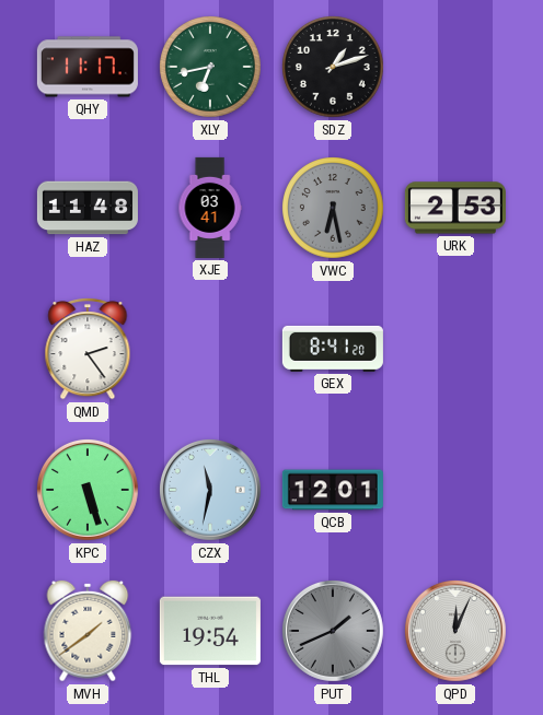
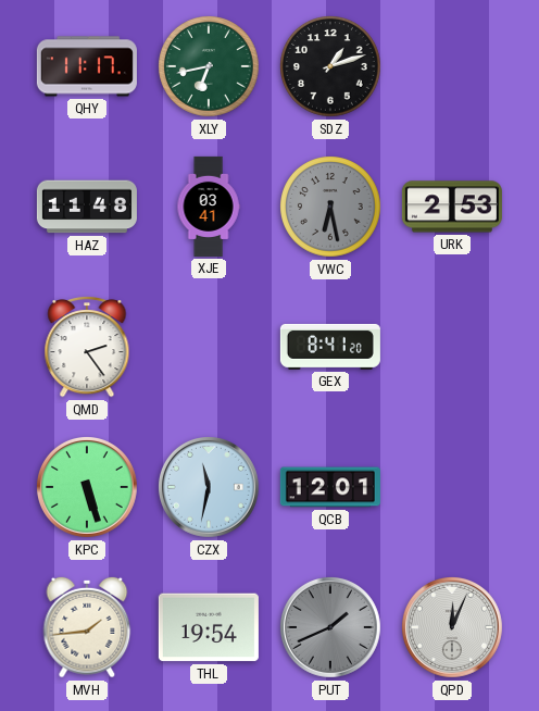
MVH: 1:39 -> 1:44 (87, 627)
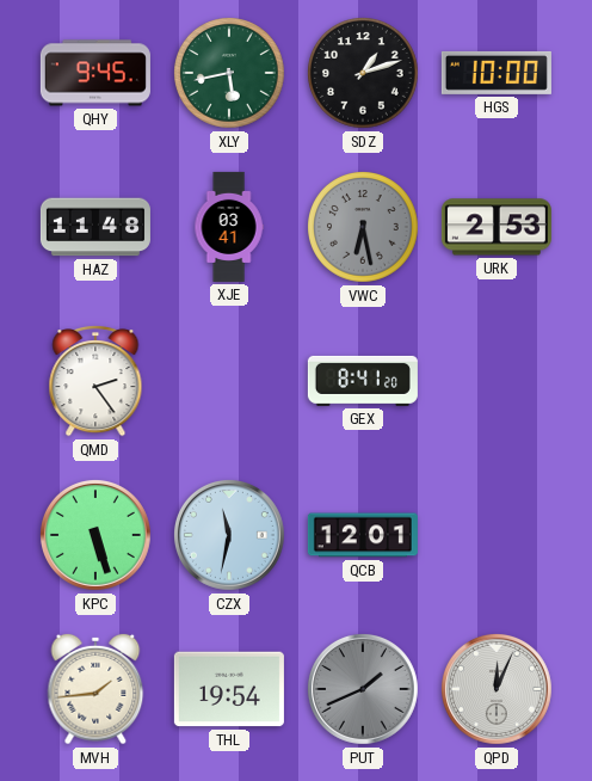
QHY: 11:17 -> 9:45 (95, 73)
XLY: 6:43 -> 5:43 (230, 74)
HGS: none -> 10:00 (497, 73)
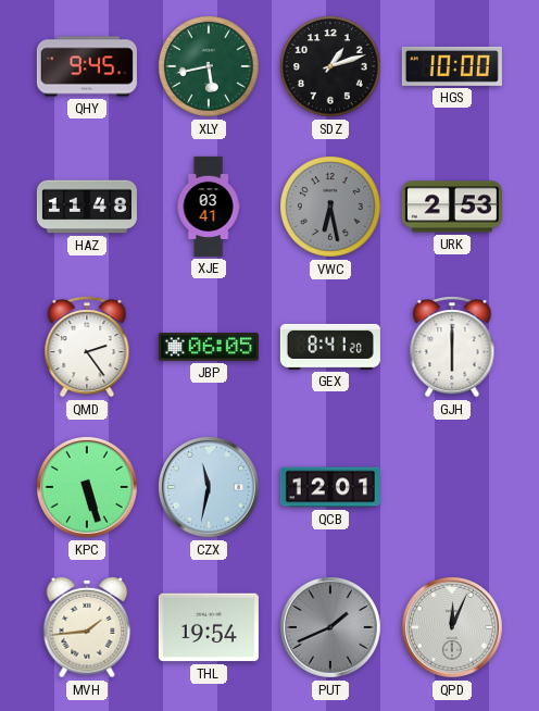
JBP: none -> 06:05 (209, 347)
GJH: none -> 6:00 (452, 348)
